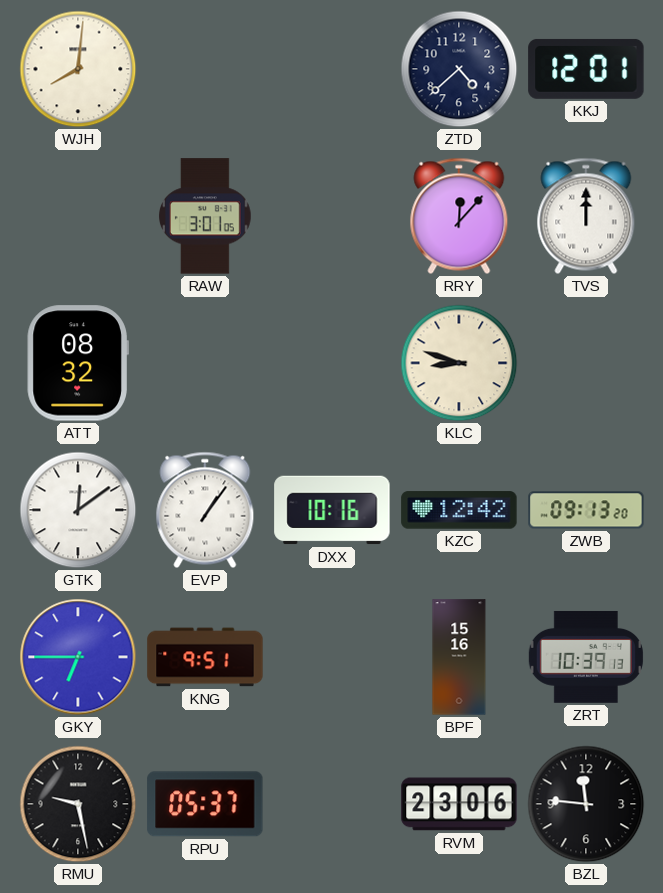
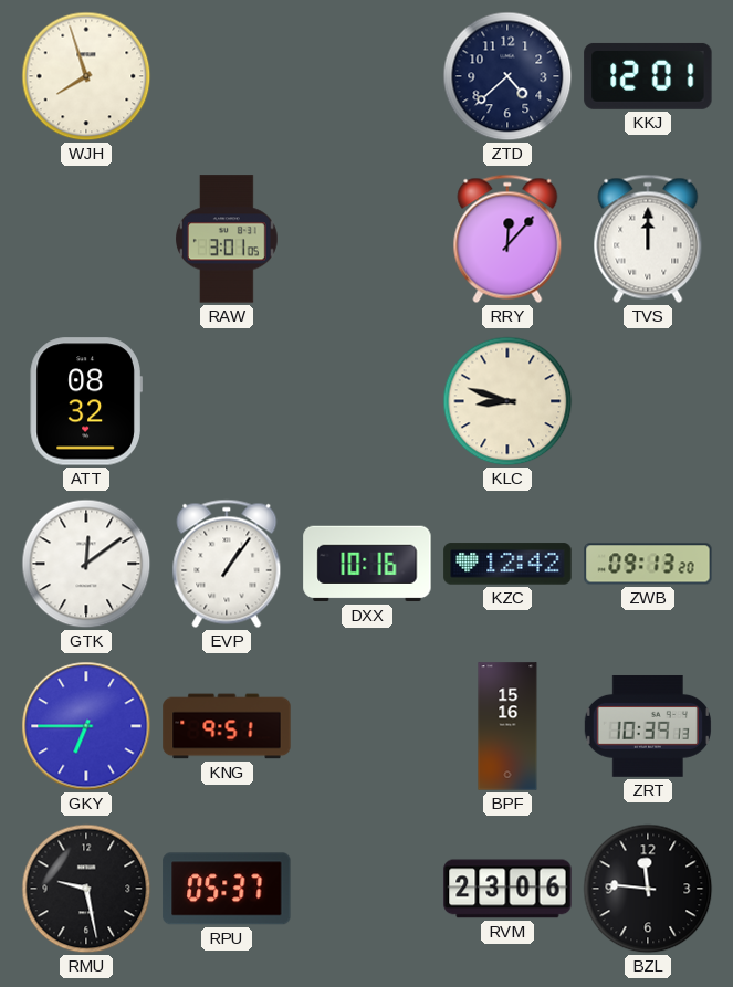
WJH: 8:01 -> 7:57 (86, 76)
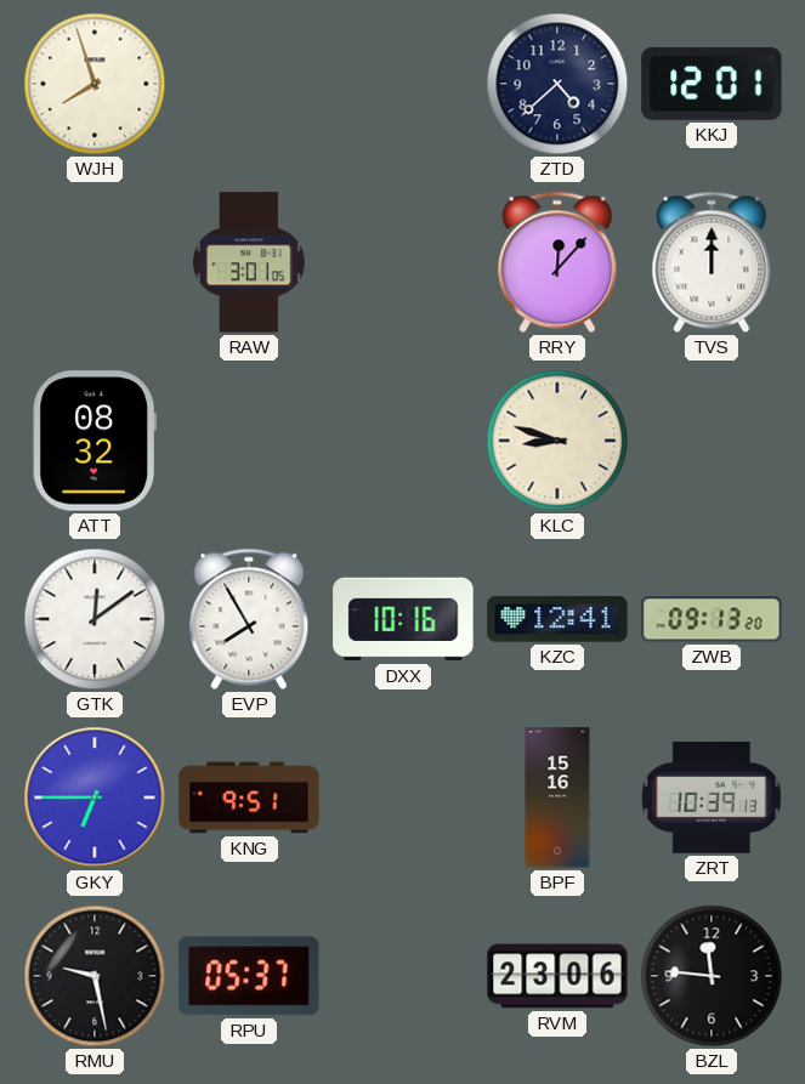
EVP: 1:06 -> 7:55 (249, 619)
KZC: 12:42 -> 12:41 (557, 619)
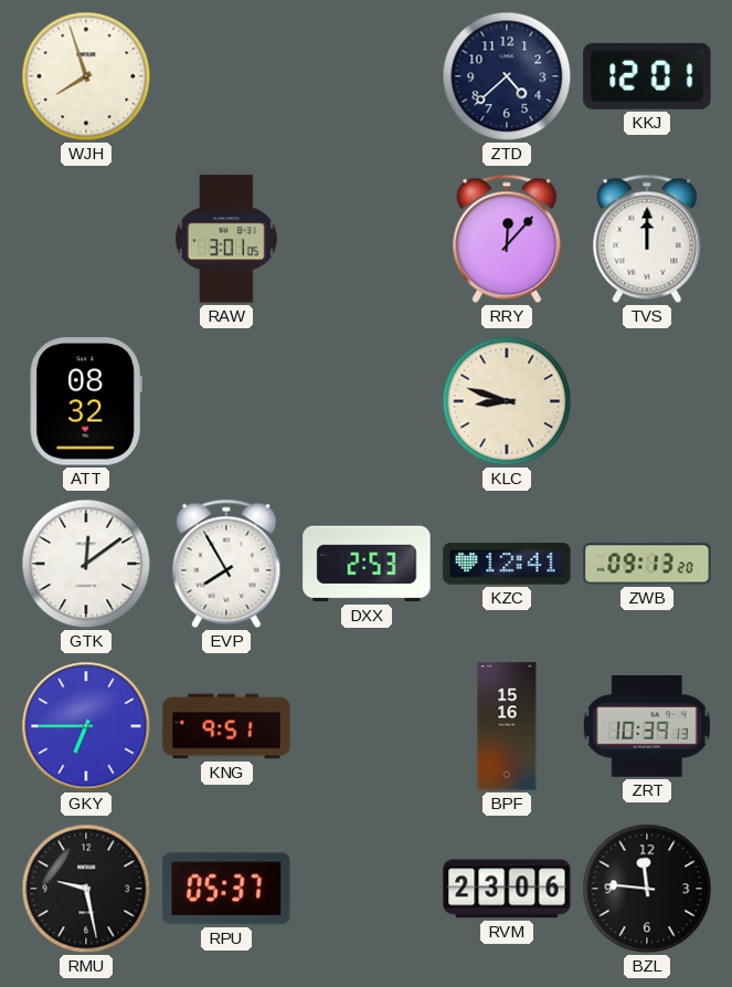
DXX: 10:16 -> 2:53 (367, 564)
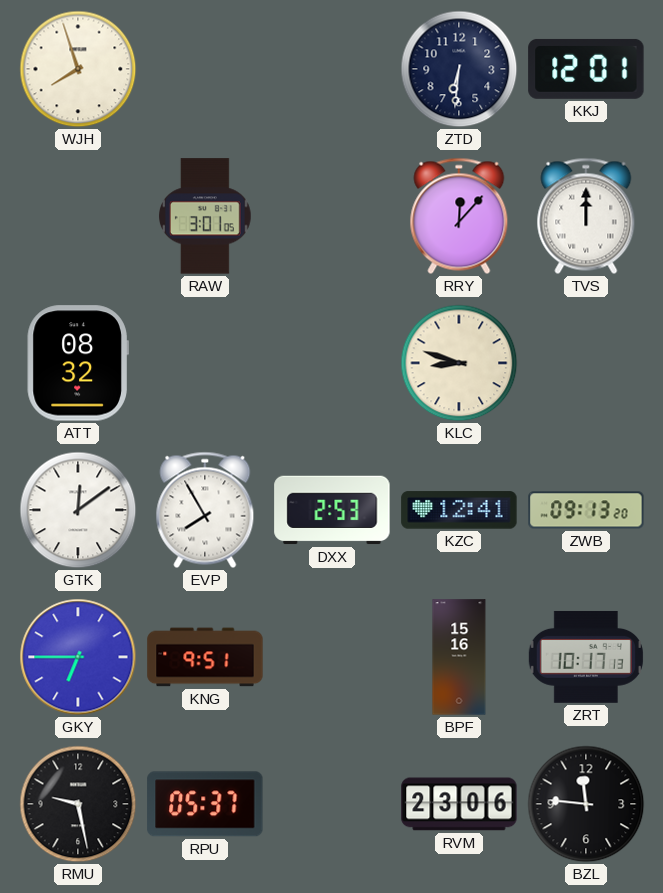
ZTD: 4:38 -> 6:31 (459, 69)
ZRT: 10:39 -> 10:17 (586, 657)
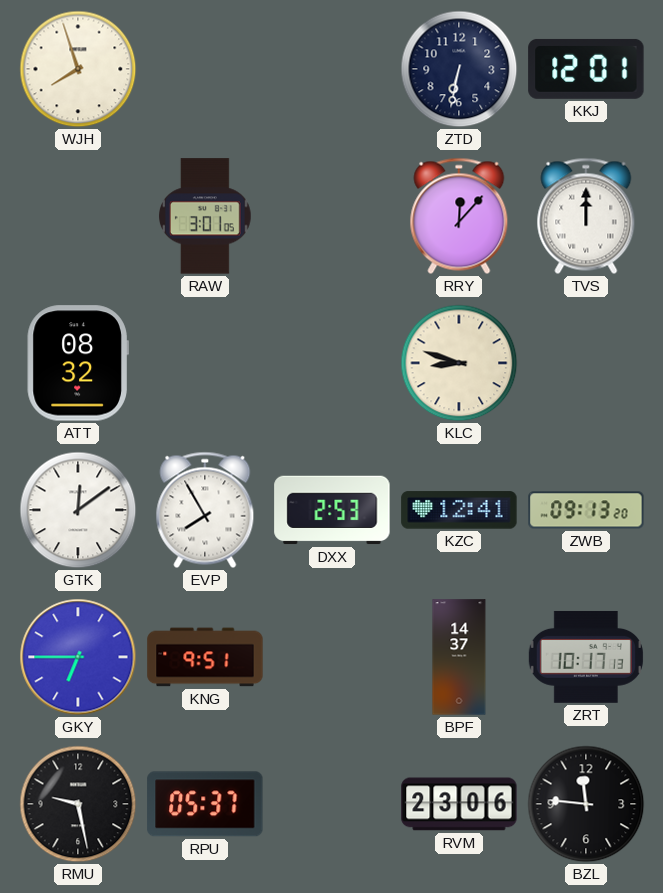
ZTD: 6:31 -> 6:32 (459, 69)
BPF: 15:16 -> 14:37 (459, 657)
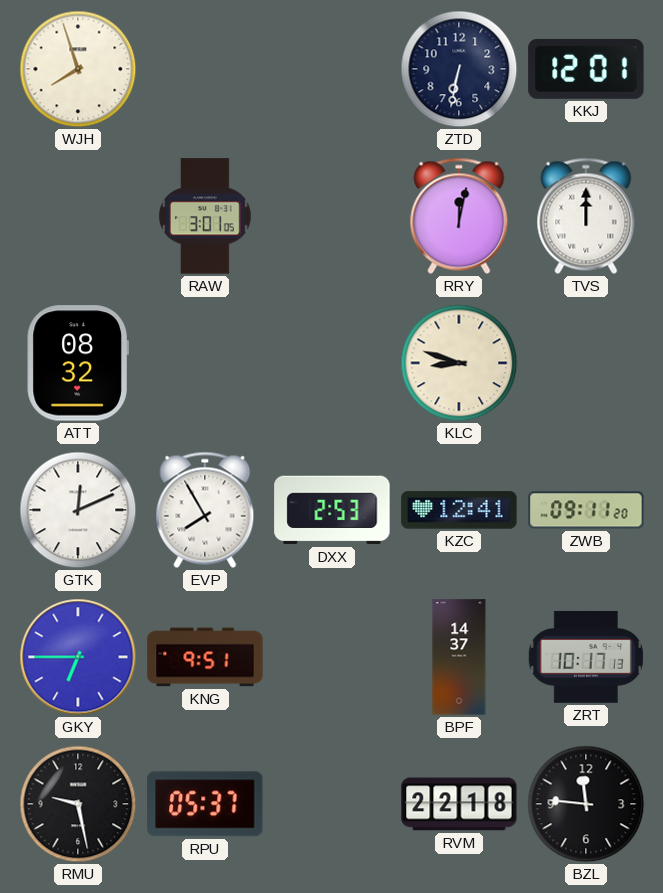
RRY: 12:07 -> 12:02 (459, 216)
GTK: 12:09 -> 12:11 (78, 510)
ZWB: 09:13 -> 09:11 (586, 510)
RVM: 23:06 -> 22:18 (459, 804)
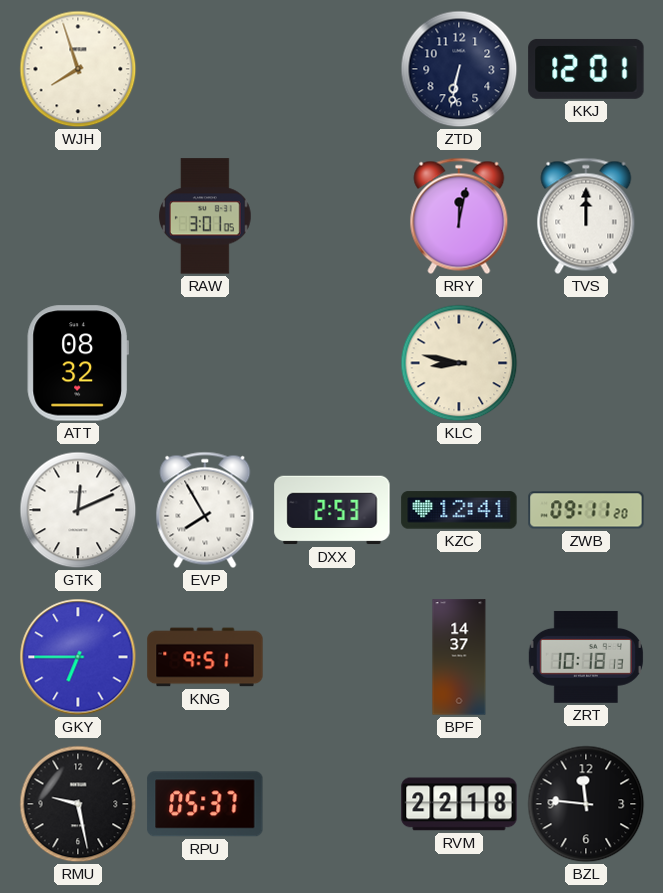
KLC: 8:48 -> 8:47 (459, 363)
ZRT: 10:17 -> 10:18 (586, 657)
